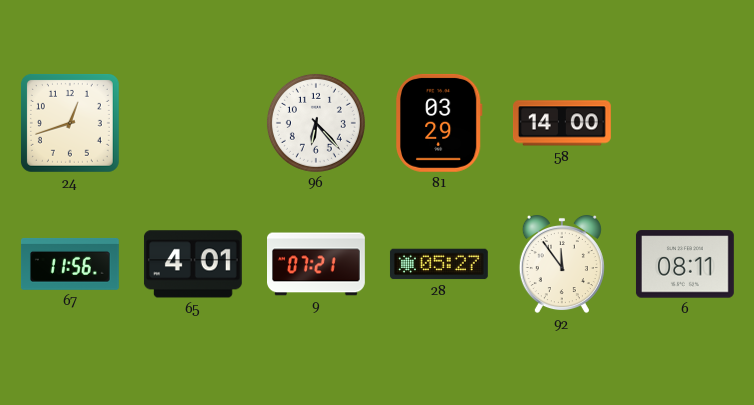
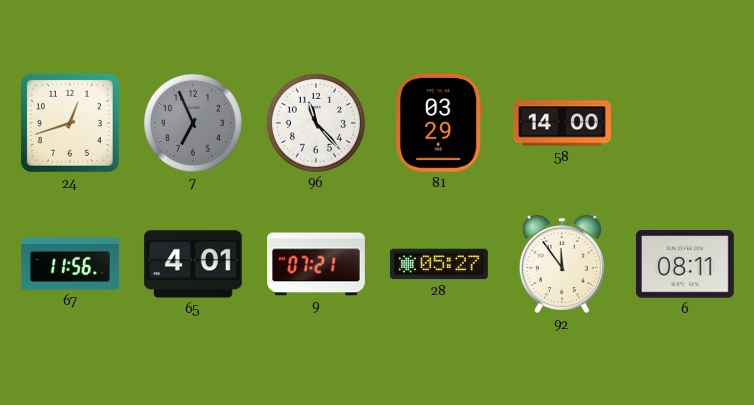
7: none -> 6:56 (193, 123)
96: 6:23 -> 11:23 (316, 123)
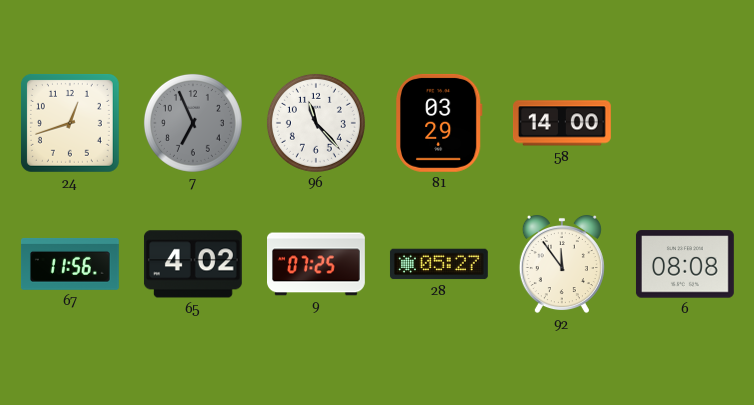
65: 4:01 -> 4:02 (193, 264)
9: 07:21 -> 07:25 (317, 264)
6: 08:11 -> 08:08 (685, 264)
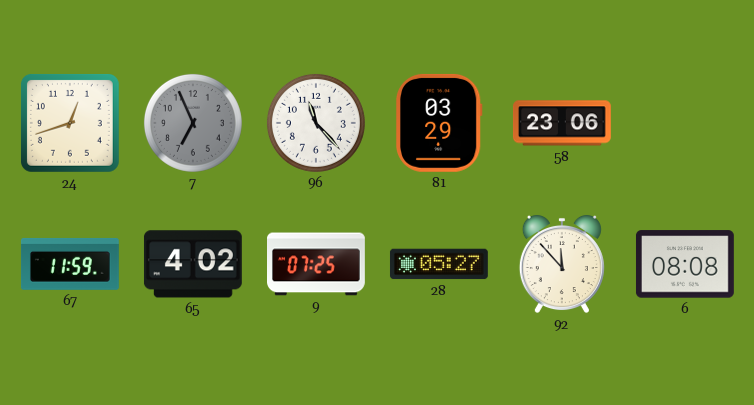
58: 14:00 -> 23:06 (562, 123)
67: 11:56 -> 11:59 (70, 264)
92: 11:54 -> 11:53 (562, 264)
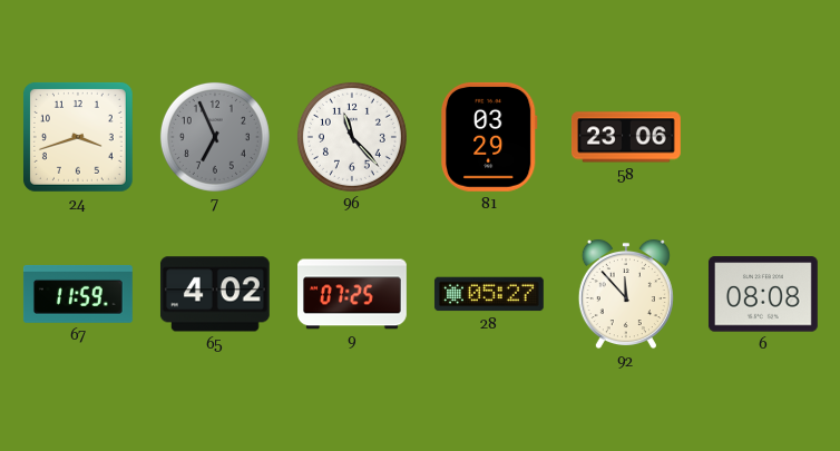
24: 12:42 -> 3:42 (78, 137)
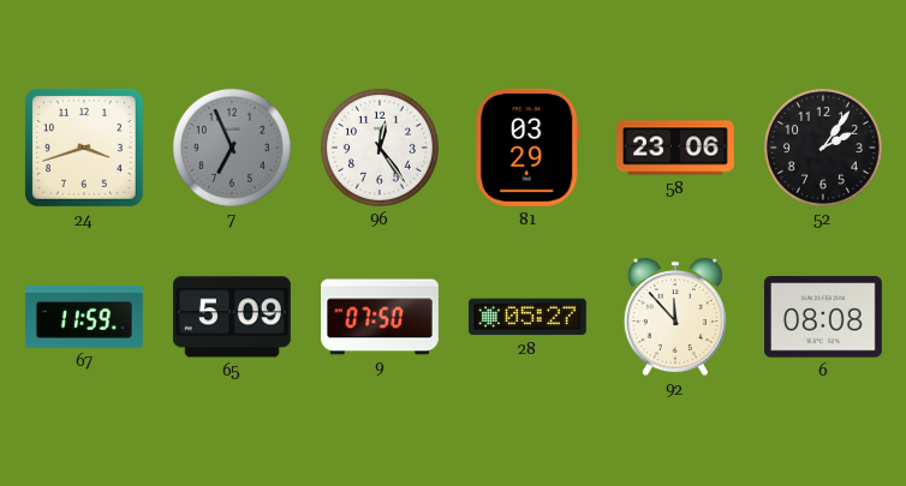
96: 11:23 -> 12:24 (380, 148)
52: none -> 2:06 (823, 148)
65: 4:02 -> 5:09 (232, 317)
9: 07:25 -> 07:50 (381, 317)
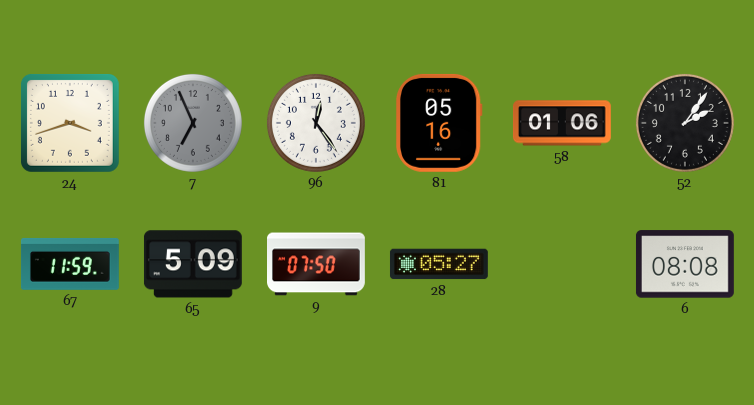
81: 03:29 -> 05:16 (439, 123)
58: 23:06 -> 01:06 (562, 123)
92: 11:53 -> none (675, 317)
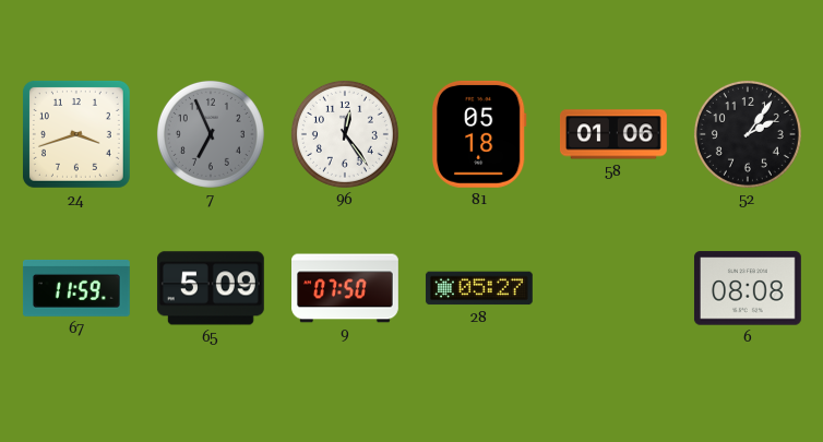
81: 05:16 -> 05:18 (479, 134)
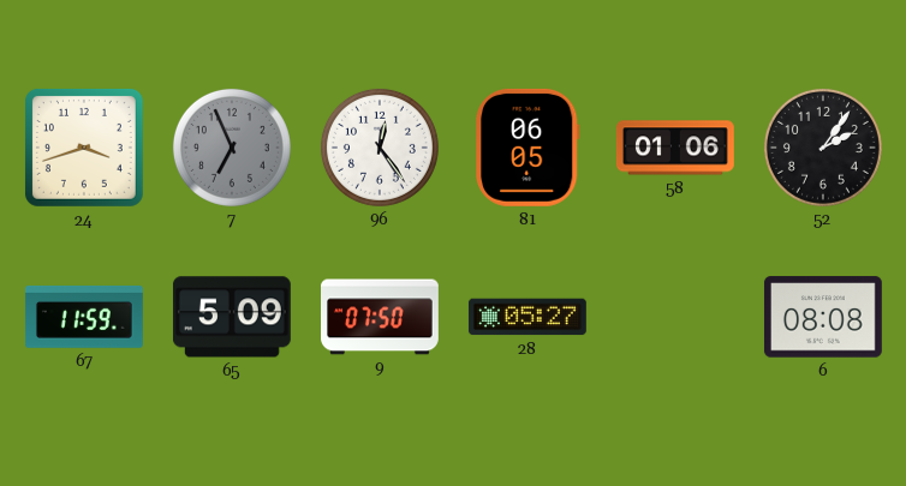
81: 05:18 -> 06:05 (527, 148)
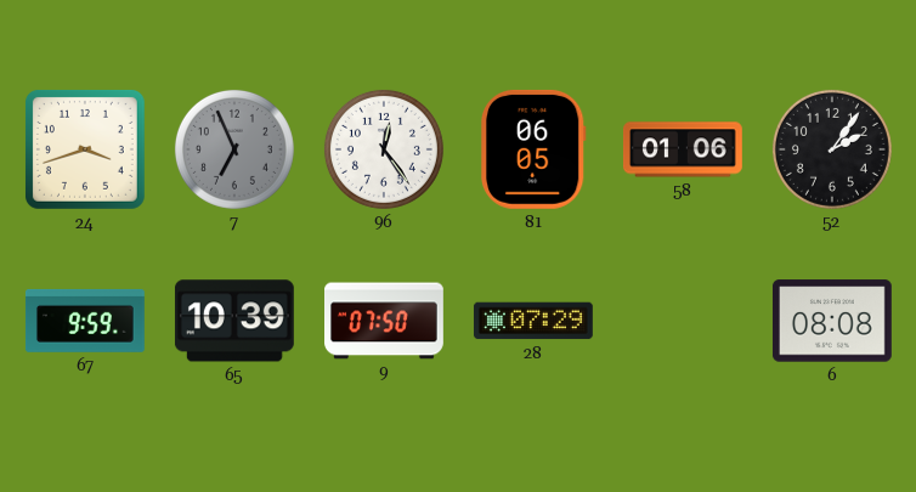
67: 11:59 -> 9:59 (85, 321)
65: 5:09 -> 10:39 (234, 321)
28: 05:27 -> 07:29 (533, 321)
